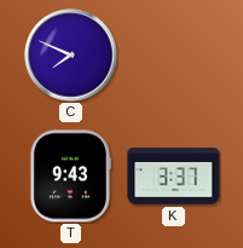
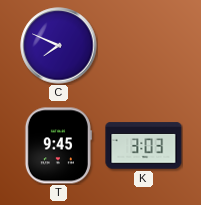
T: 9:43 -> 9:45 (58, 146)
K: 3:37 -> 3:03 (144, 146)
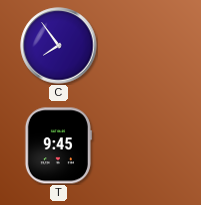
C: 7:49 -> 7:54 (59, 46)
K: 3:03 -> none (144, 146)
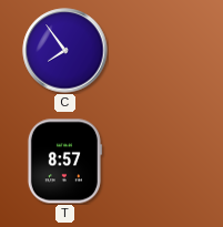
T: 9:45 -> 8:57 (64, 162)
